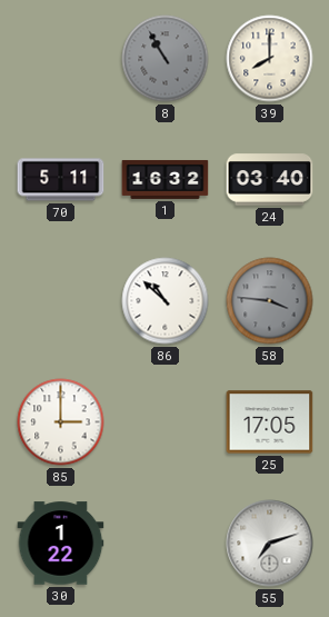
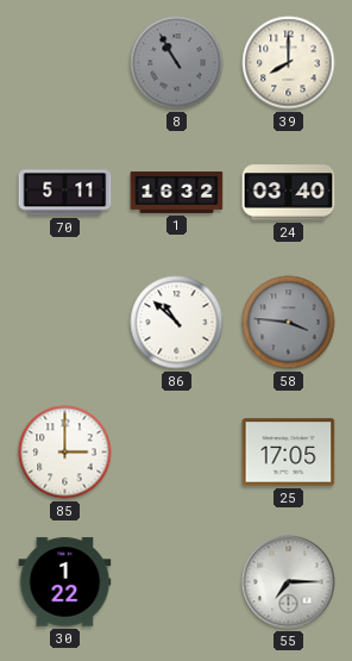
55: 7:12 -> 7:15 (289, 582)
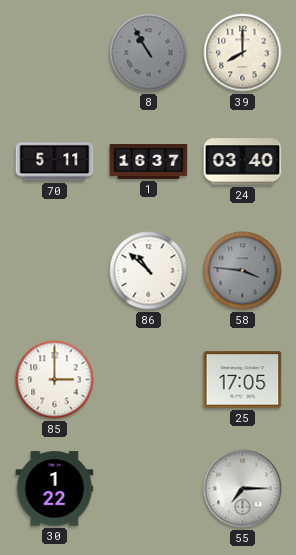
1: 16:32 -> 16:37 (149, 161)
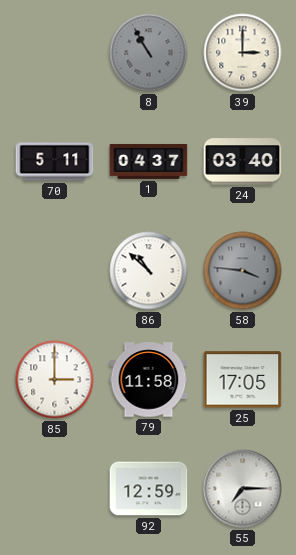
39: 8:00 -> 3:00 (243, 53)
1: 16:37 -> 04:37 (149, 161)
79: none -> 11:58 (149, 380)
30: 1:22 -> none (55, 489)
92: none -> 12:59 (149, 489)
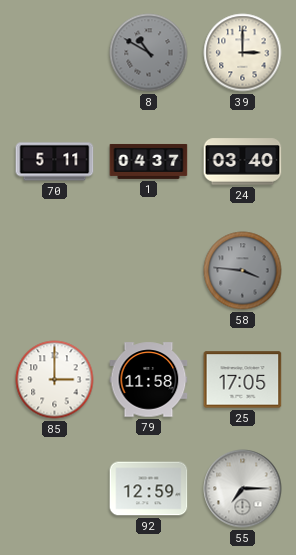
8: 10:55 -> 10:50 (149, 53)
86: 10:52 -> none (149, 271)
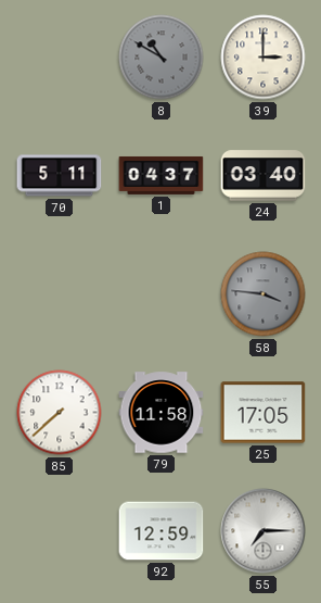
85: 3:00 -> 7:38 (60, 413)
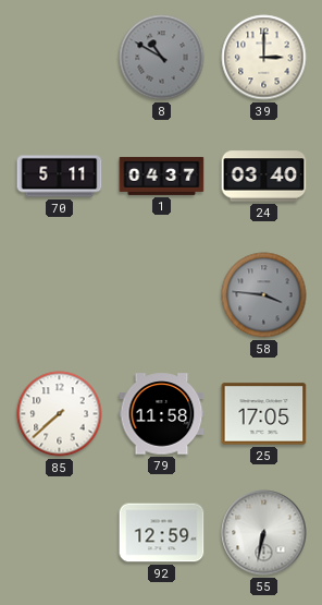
55: 7:15 -> 6:32 (264, 533)
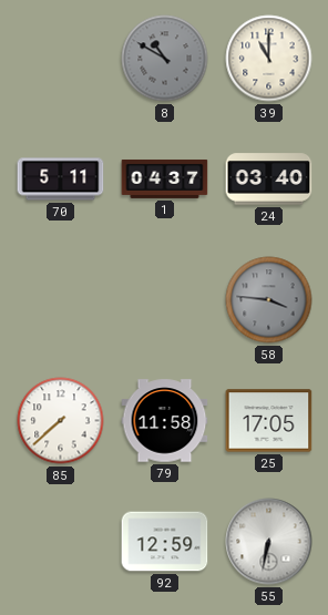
39: 3:00 -> 11:00 (269, 59)
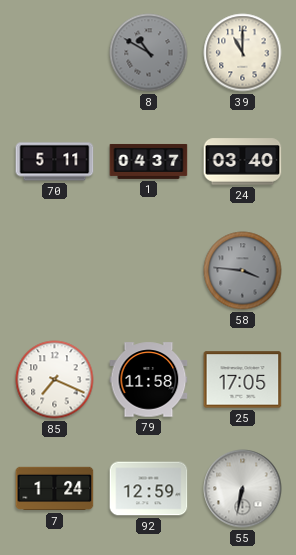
85: 7:38 -> 7:19 (55, 380)
7: none -> 1:24 (55, 489)
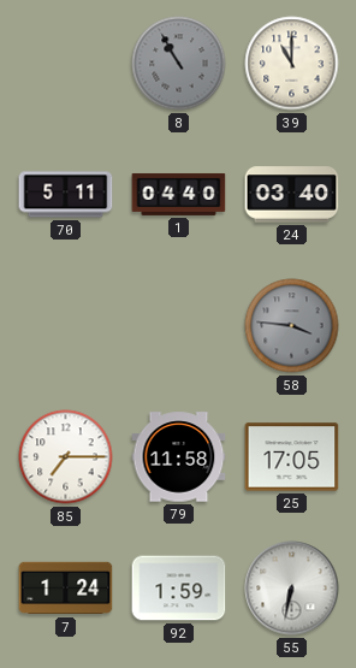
8: 10:50 -> 10:55 (179, 64)
1: 04:37 -> 04:40 (179, 194)
85: 7:19 -> 7:15 (66, 457)
92: 12:59 -> 1:59 (179, 589)
